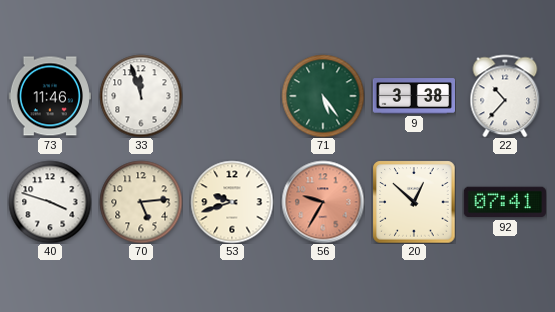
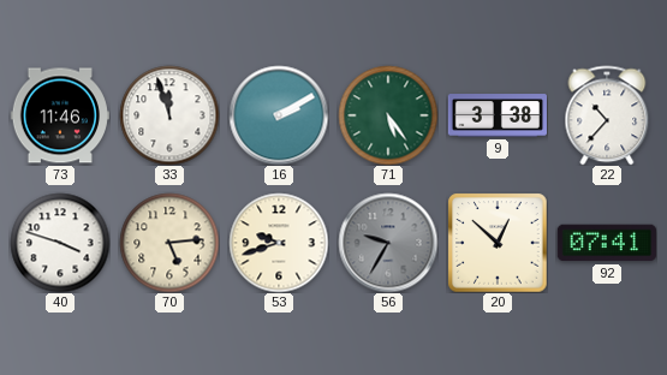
16: none -> 2:10 (279, 115)
56 dial: salmon -> grey (388, 243)
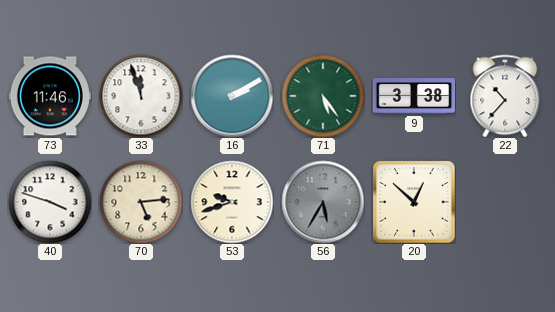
56: 9:35 -> 5:35 (323, 202)
92: 07:41 -> none (607, 243)
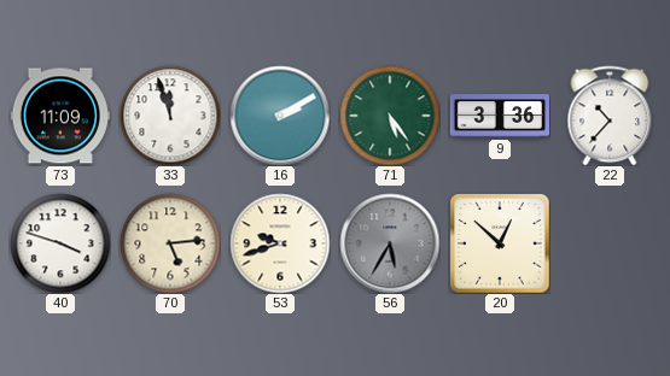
73: 11:46 -> 11:09 (60, 116)
9: 3:38 -> 3:36 (499, 116)
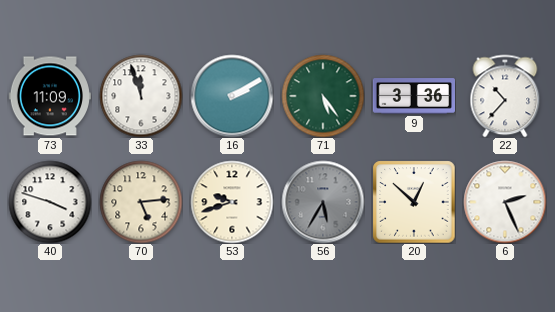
6: none -> 2:26 (505, 202)
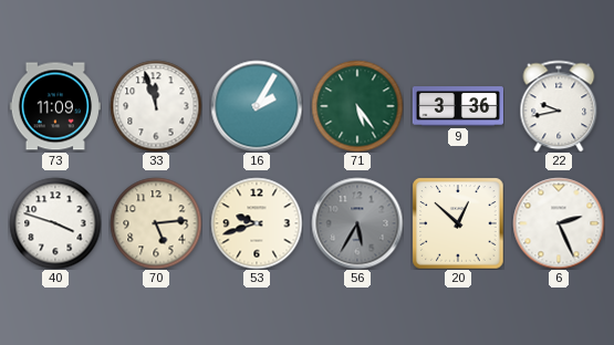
16: 2:10 -> 2:05 (257, 106)
22: 10:37 -> 9:43 (559, 106)
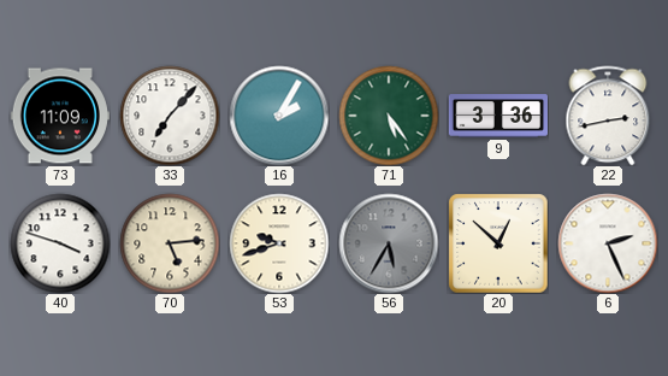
33: 11:57 -> 7:07 (170, 116)
22: 9:43 -> 2:43 (608, 116)
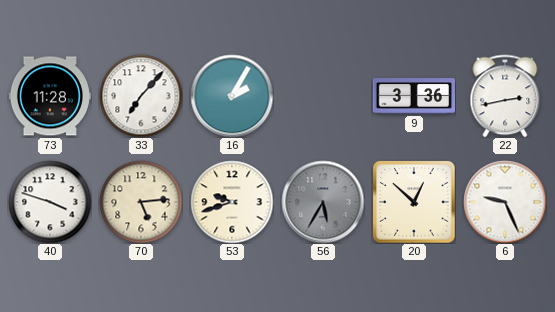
73: 11:09 -> 11:28 (50, 96)
71: 5:24 -> none (389, 116)
6: 2:26 -> 9:26 (505, 202)
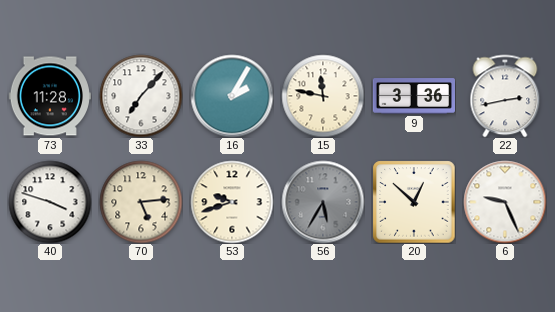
15: none -> 11:47 (323, 96)
